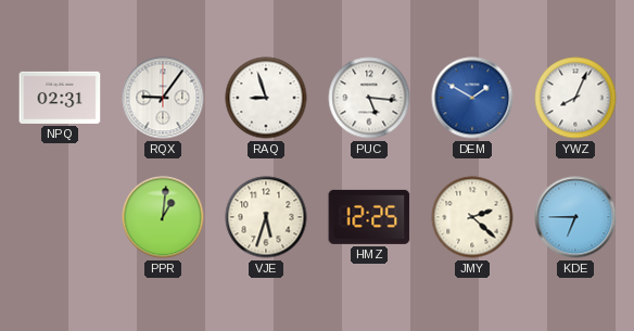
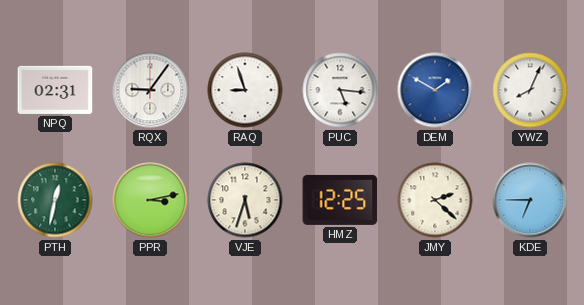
PTH: none -> 12:32 (55, 200)
PPR: 1:01 -> 3:13 (150, 200)
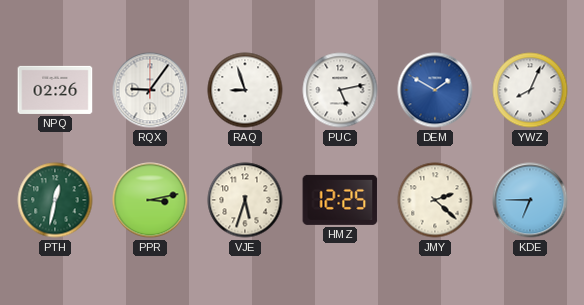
NPQ: 02:31 -> 02:26 (55, 90)
PUC: 5:16 -> 5:13 (340, 90)
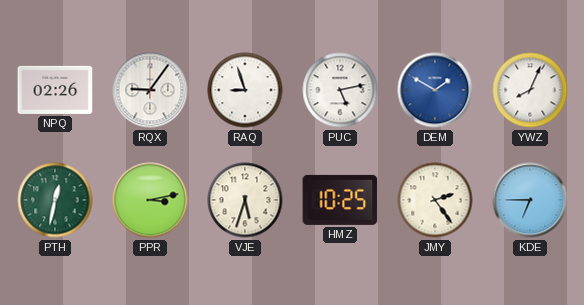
HMZ: 12:25 -> 10:25 (340, 200)
JMY: 2:22 -> 2:24 (435, 200)
